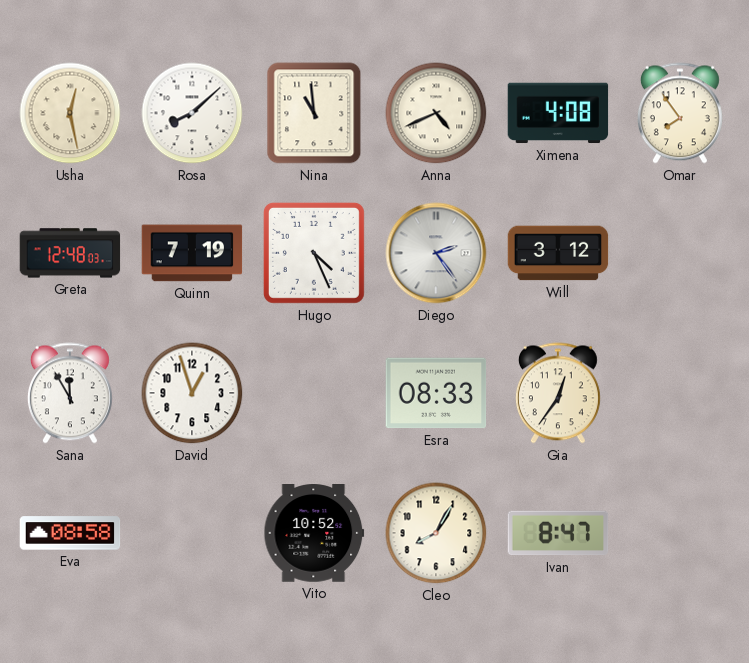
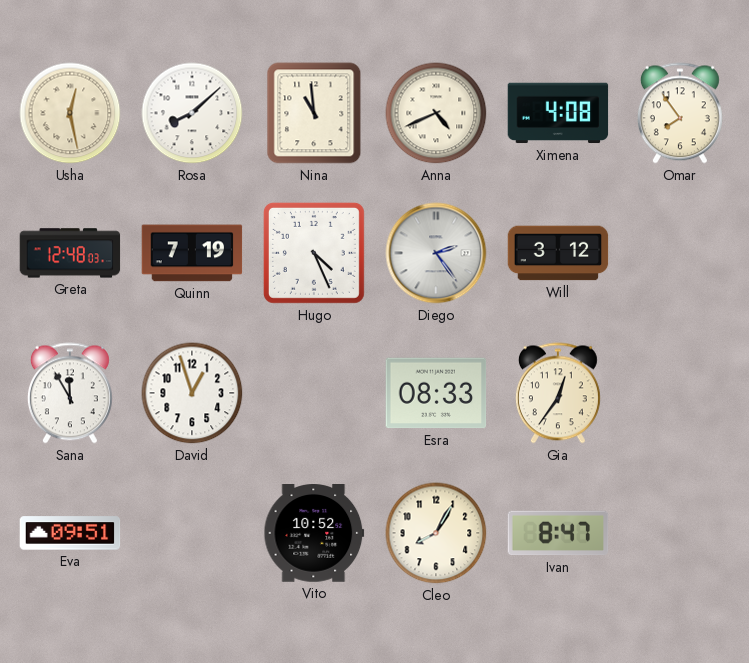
Eva: 08:58 -> 09:51 (70, 533)
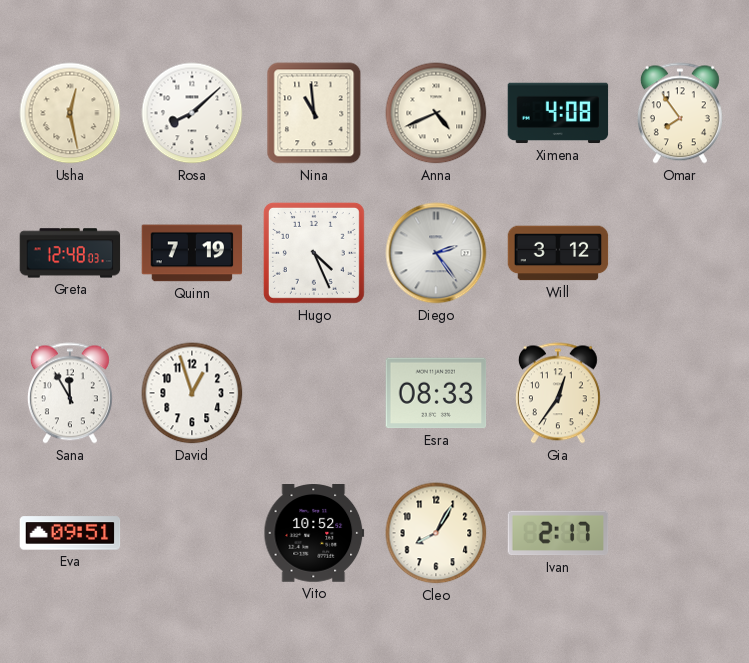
Ivan: 8:47 -> 2:17 (558, 533)
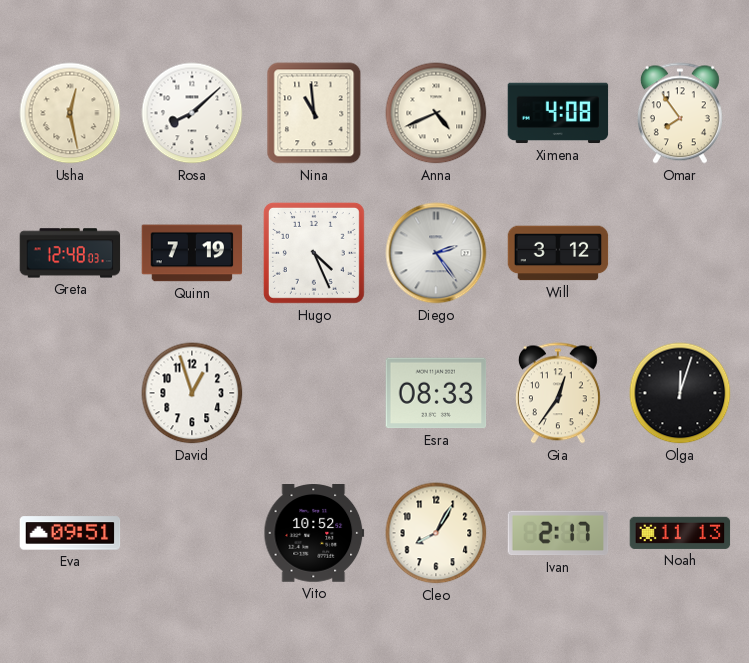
Sana: 11:55 -> none (70, 393)
Olga: none -> 12:03 (680, 393)
Noah: none -> 11:13 (680, 533)
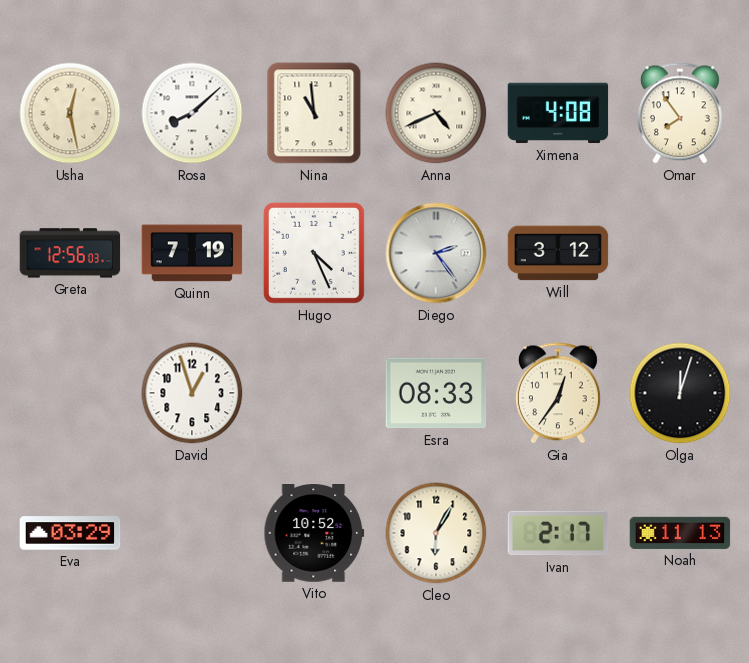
Greta: 12:48 -> 12:56 (70, 253)
Eva: 09:51 -> 03:29 (70, 533)
Cleo: 8:05 -> 6:05 (436, 533)
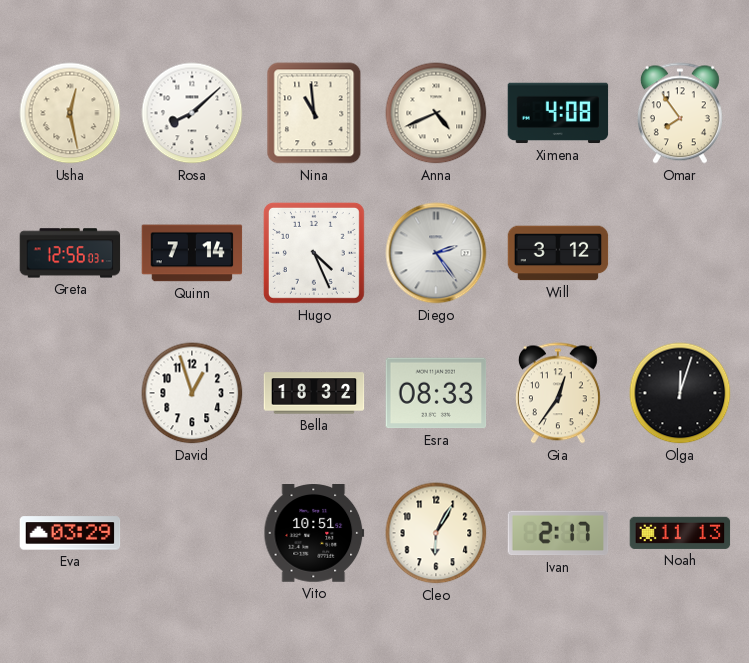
Quinn: 7:19 -> 7:14 (192, 253)
Bella: none -> 18:32 (314, 393)
Vito: 10:52 -> 10:51 (314, 534)
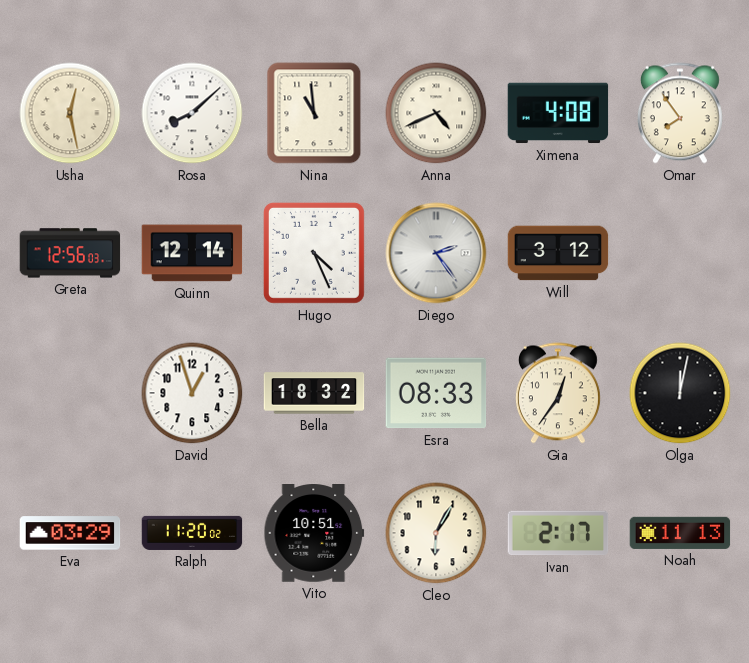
Quinn: 7:14 -> 12:14 (192, 253)
Olga: 12:03 -> 12:02 (680, 393)
Ralph: none -> 11:20 (192, 533)
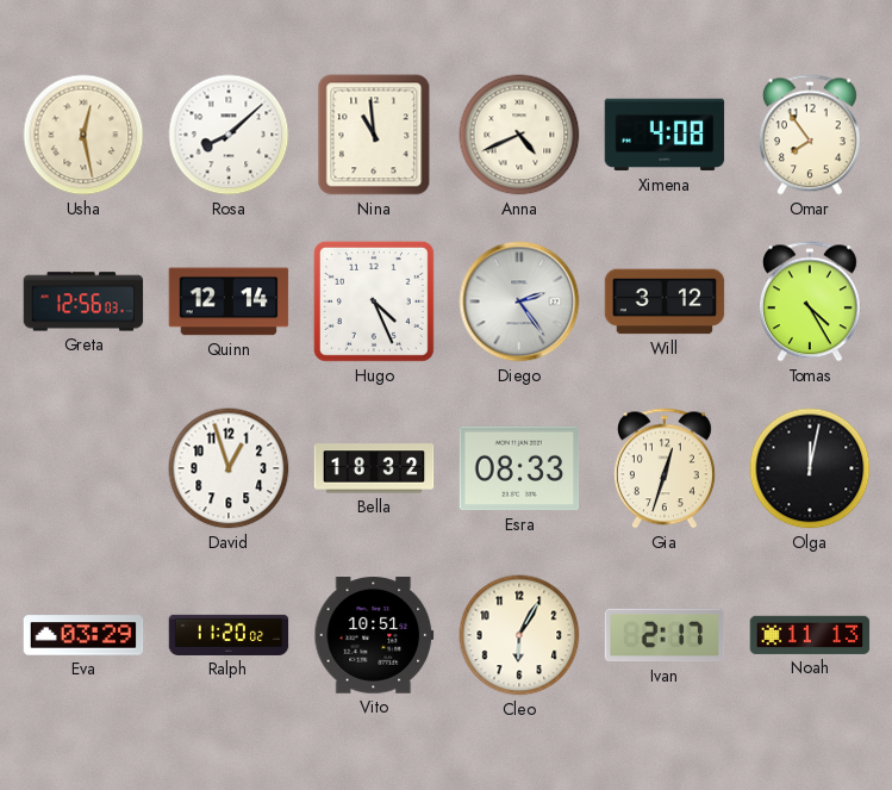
Tomas: none -> 4:25 (810, 301)
Gia: 12:36 -> 12:33 (665, 468)
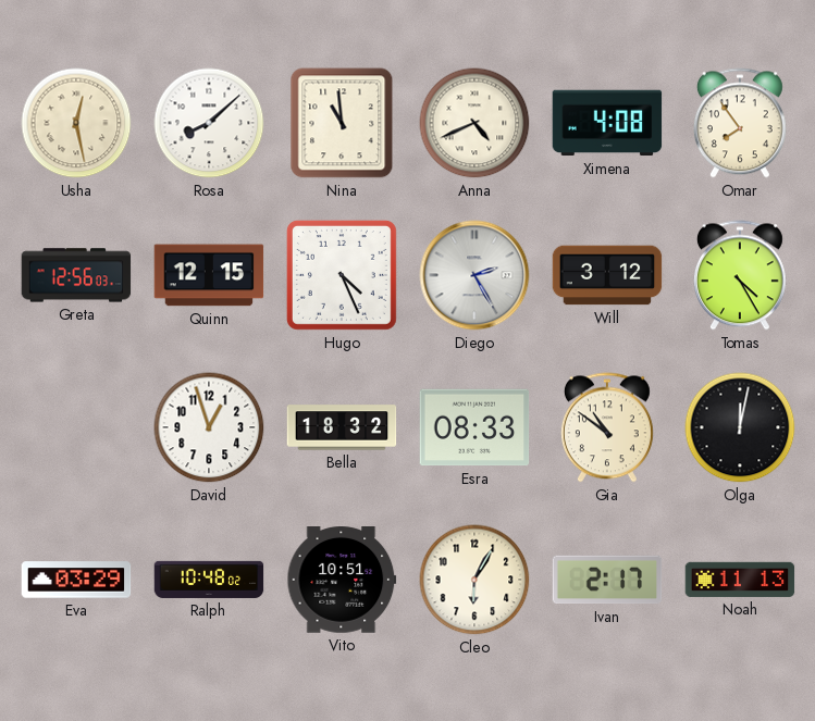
Quinn: 12:14 -> 12:15 (209, 275)
Diego: 2:24 -> 2:25 (474, 275)
Gia: 12:33 -> 10:51 (607, 427)
Ralph: 11:20 -> 10:48 (209, 580)
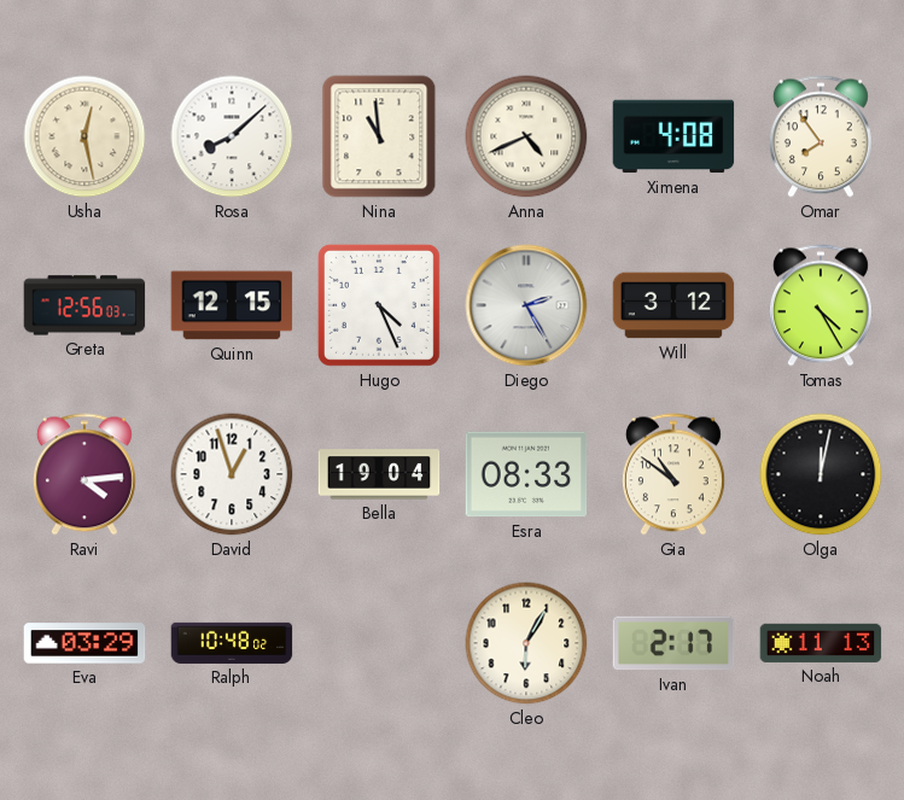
Ravi: none -> 4:14 (84, 474)
Bella: 18:32 -> 19:04 (379, 474)
Vito: 10:51 -> none (342, 581)
